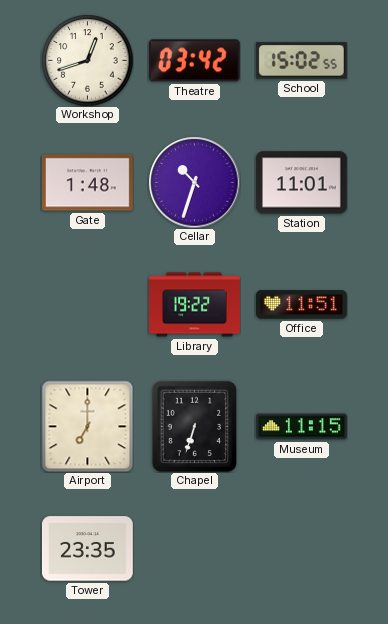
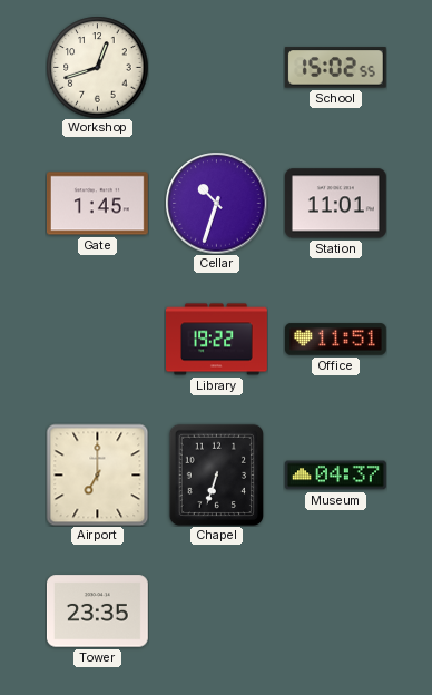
Theatre: 03:42 -> none (194, 61)
Gate: 1:48 -> 1:45 (97, 204)
Museum: 11:15 -> 04:37 (335, 476)
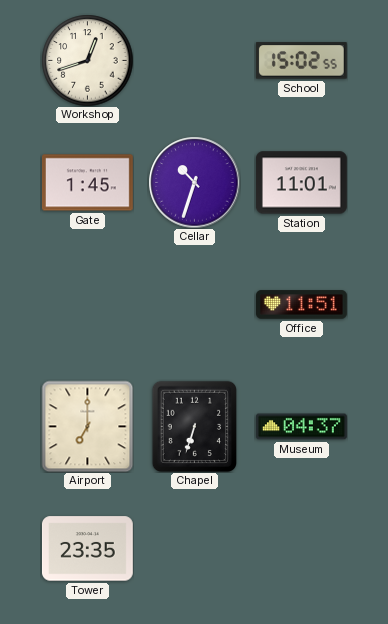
Library: 19:22 -> none (217, 340)
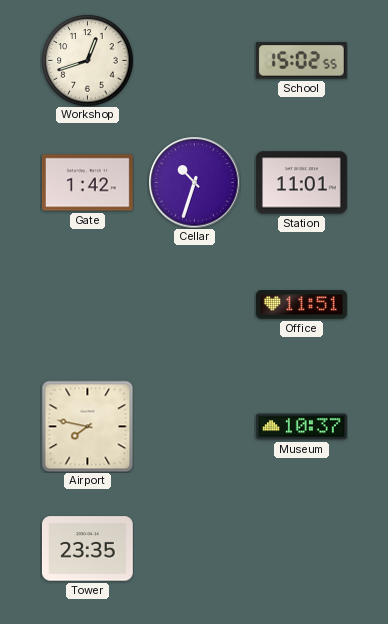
Gate: 1:45 -> 1:42 (87, 183)
Airport: 7:00 -> 7:47 (87, 426)
Chapel: 6:33 -> none (194, 426)
Museum: 04:37 -> 10:37 (301, 427)
